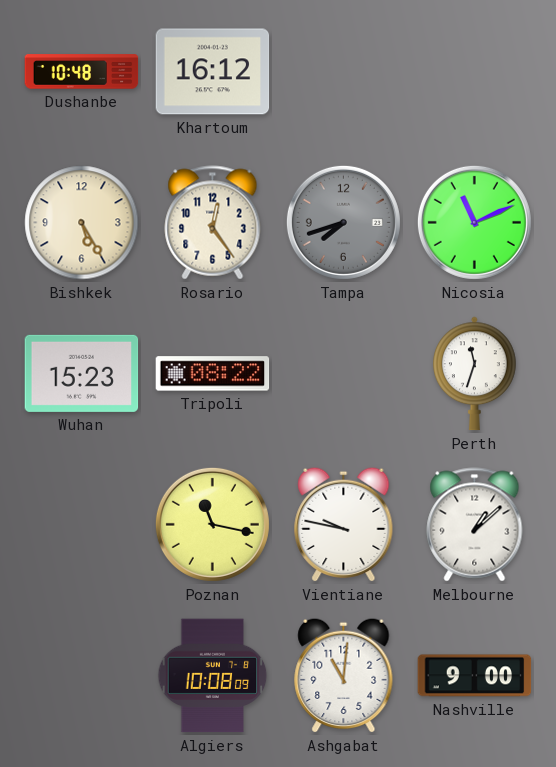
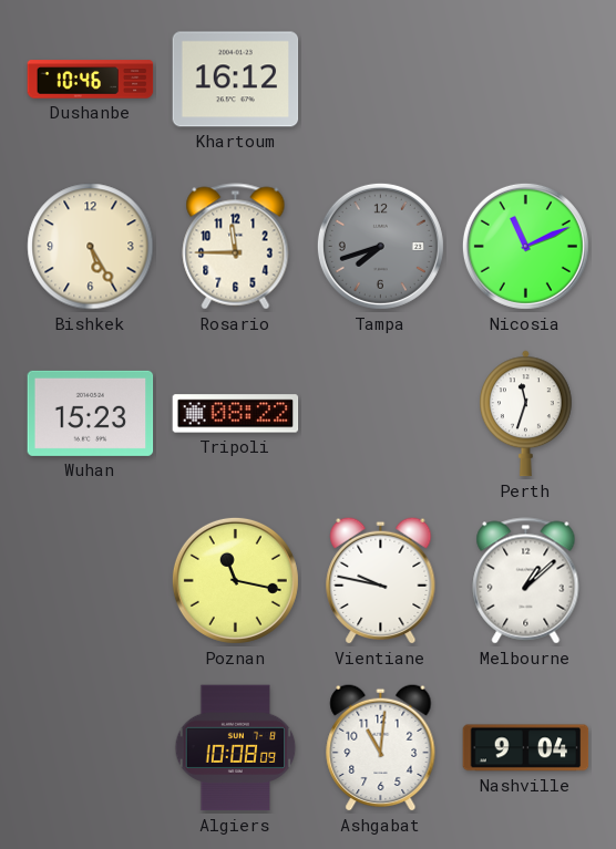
Dushanbe: 10:48 -> 10:46 (91, 80)
Rosario: 12:24 -> 11:45 (236, 247)
Nashville: 9:00 -> 9:04 (526, 748)
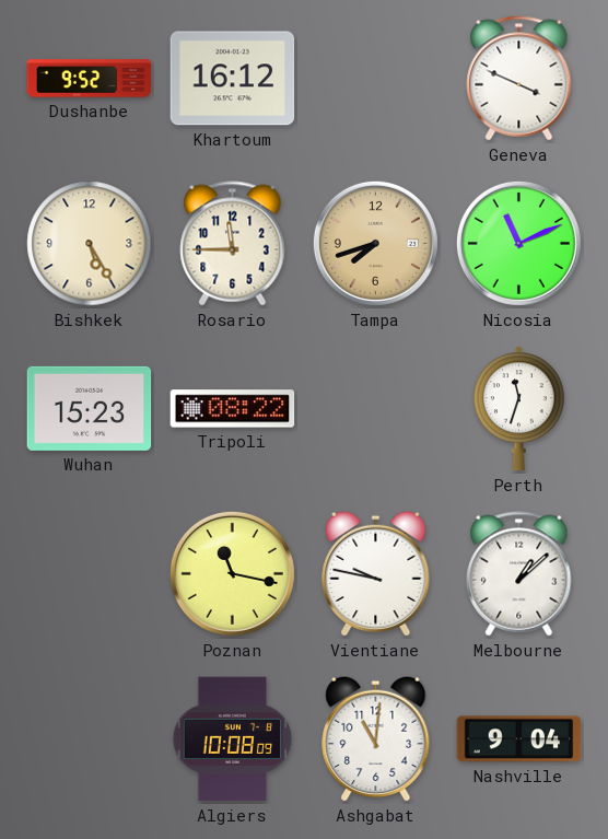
Dushanbe: 10:46 -> 9:52 (90, 79)
Geneva: none -> 3:49 (519, 79)
Tampa dial: grey -> champagne (375, 243)
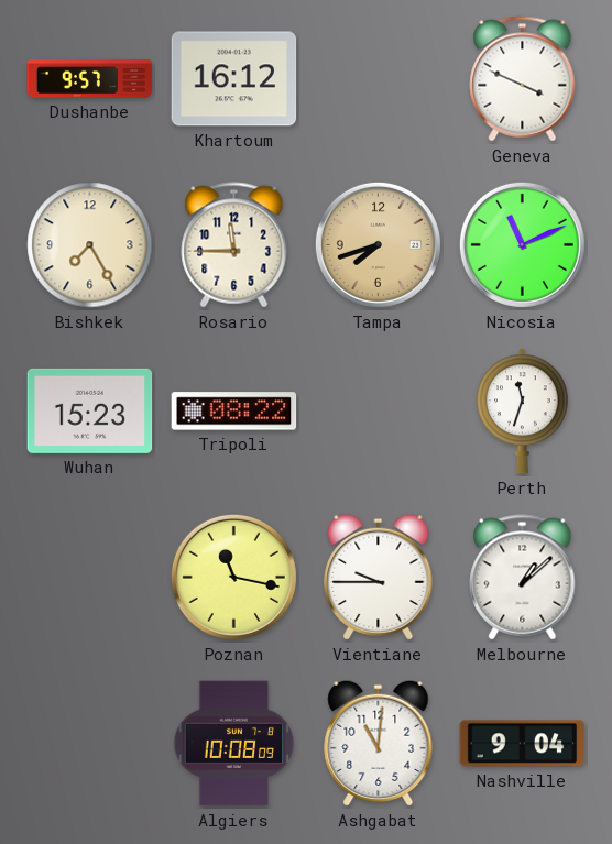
Dushanbe: 9:52 -> 9:57 (90, 79)
Bishkek: 5:25 -> 7:25 (90, 245)
Vientiane: 9:47 -> 9:45 (379, 577)
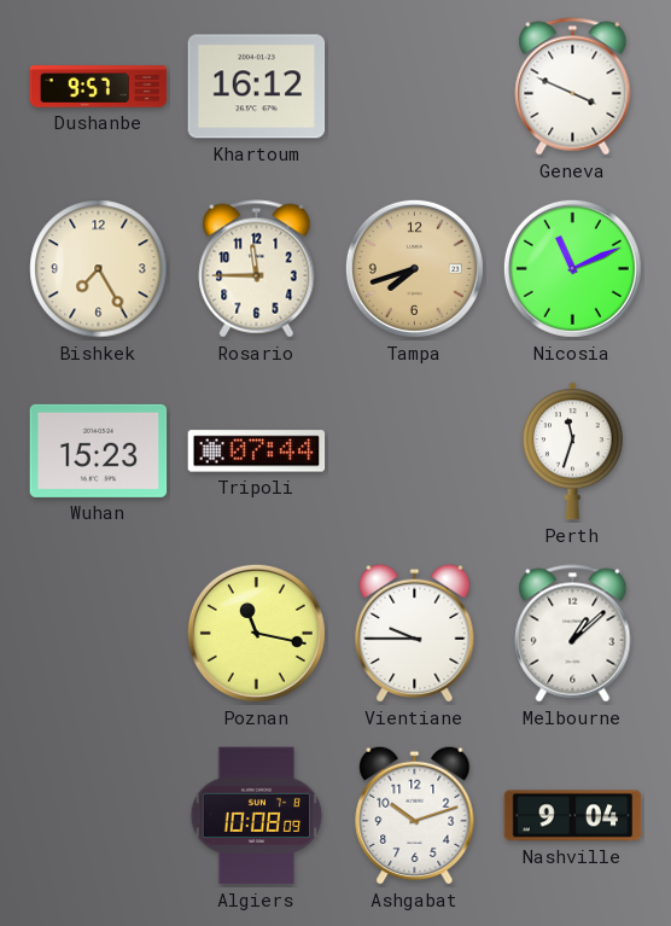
Tripoli: 08:22 -> 07:44 (257, 452)
Ashgabat: 11:01 -> 10:12 (415, 815)
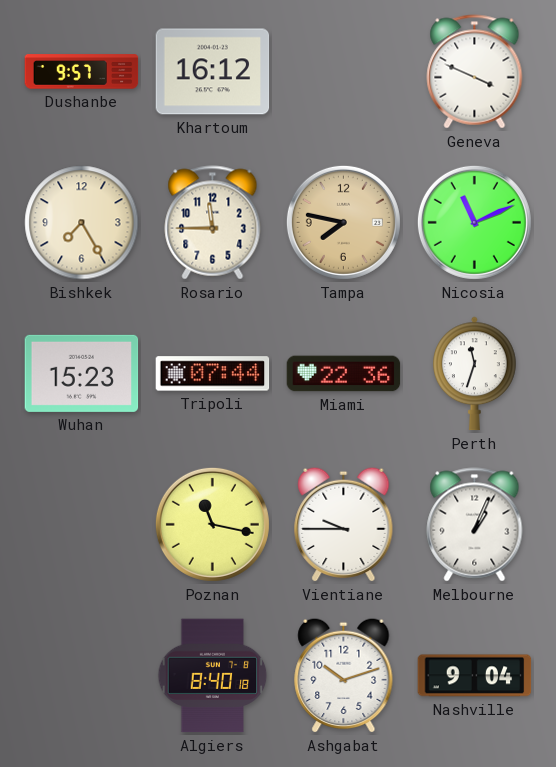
Tampa: 7:42 -> 7:47 (343, 222)
Miami: none -> 22:36 (344, 374)
Melbourne: 1:08 -> 1:04 (475, 525)
Algiers: 10:08 -> 8:40 (213, 676)
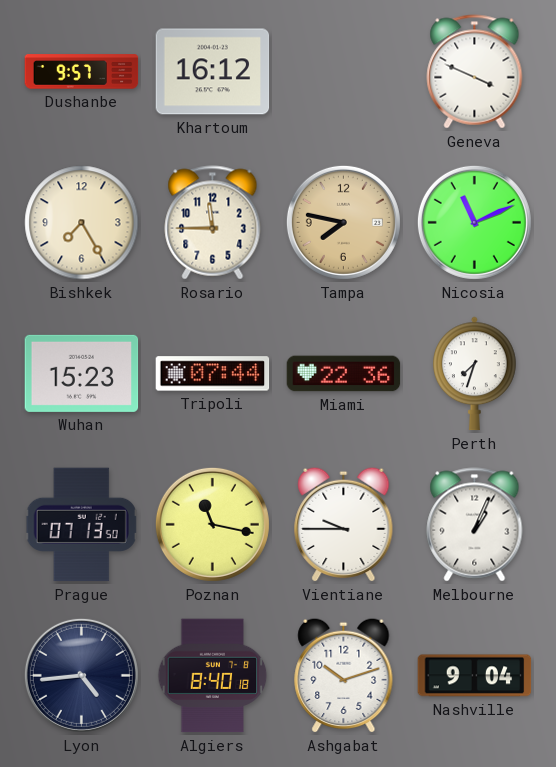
Perth: 11:33 -> 7:33 (475, 374)
Prague: none -> 07:13 (81, 525)
Lyon: none -> 4:44 (81, 675)
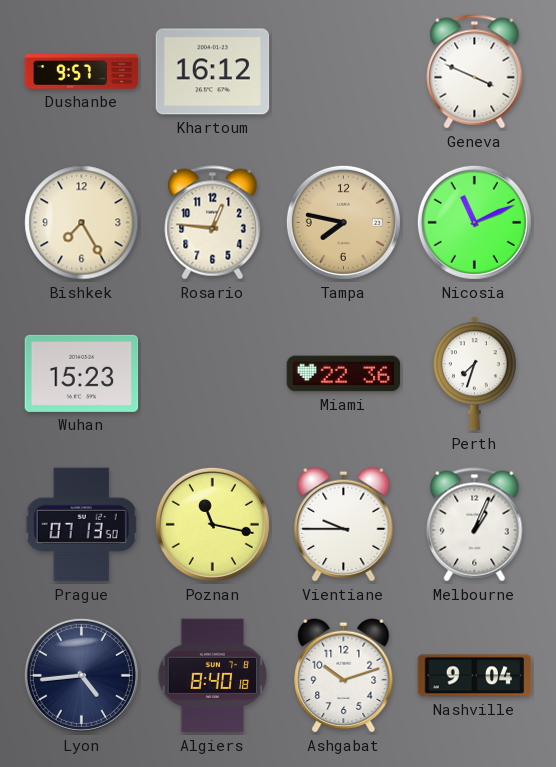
Rosario: 11:45 -> 12:46 (213, 223)
Tripoli: 07:44 -> none (213, 374)
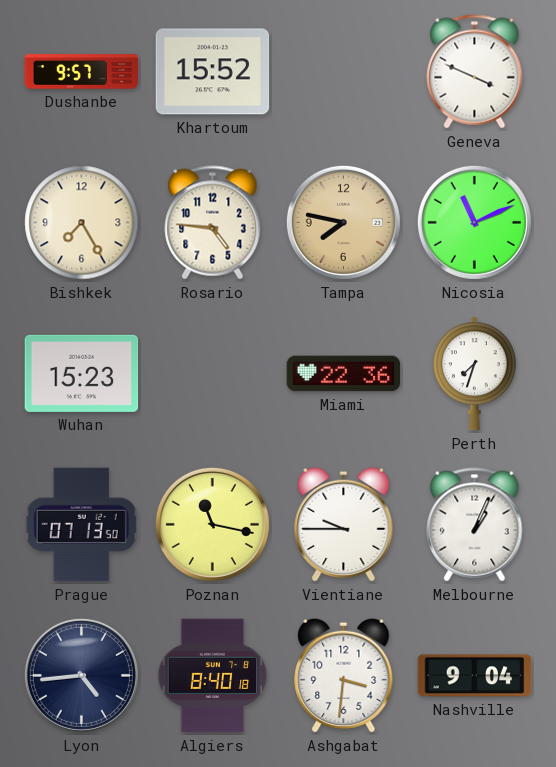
Khartoum: 16:12 -> 15:52 (213, 72)
Rosario: 12:46 -> 4:46 (213, 223)
Ashgabat: 10:12 -> 3:31 (344, 675)
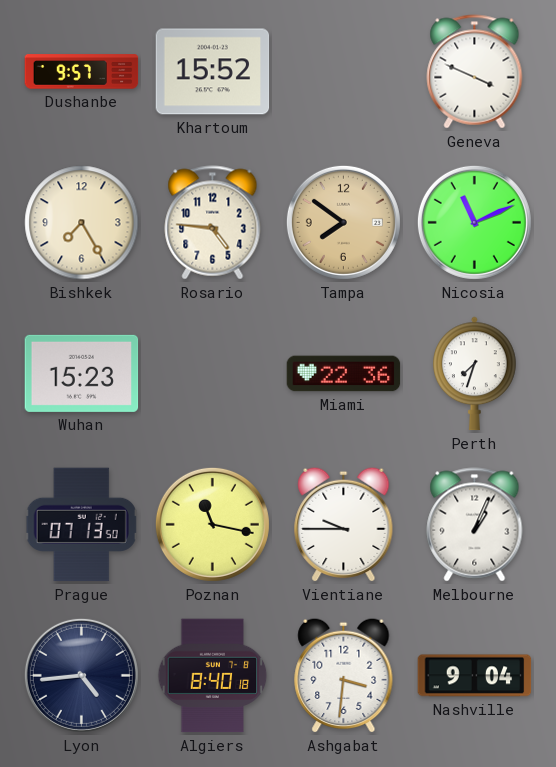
Tampa: 7:47 -> 7:51 (343, 222)
